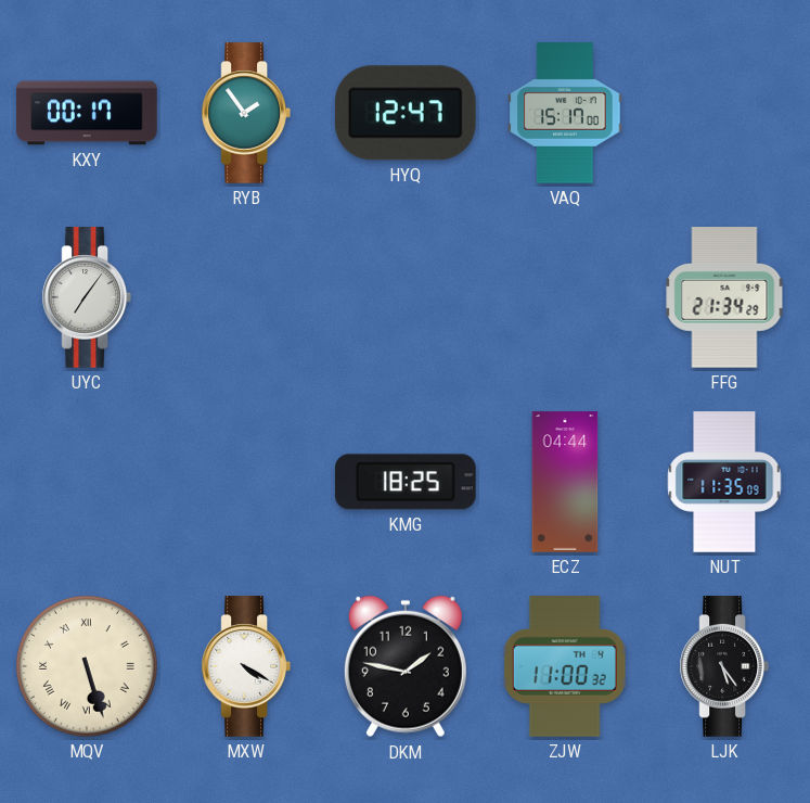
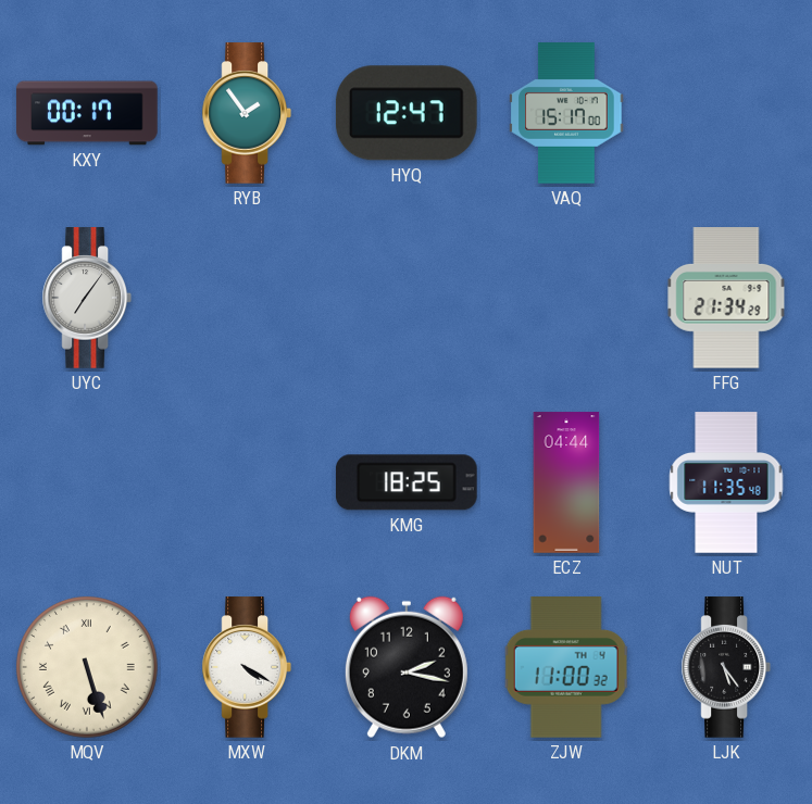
NUT: 11:35:09 -> 11:35:48 (726, 482)
DKM: 1:47 -> 2:17 (407, 667)
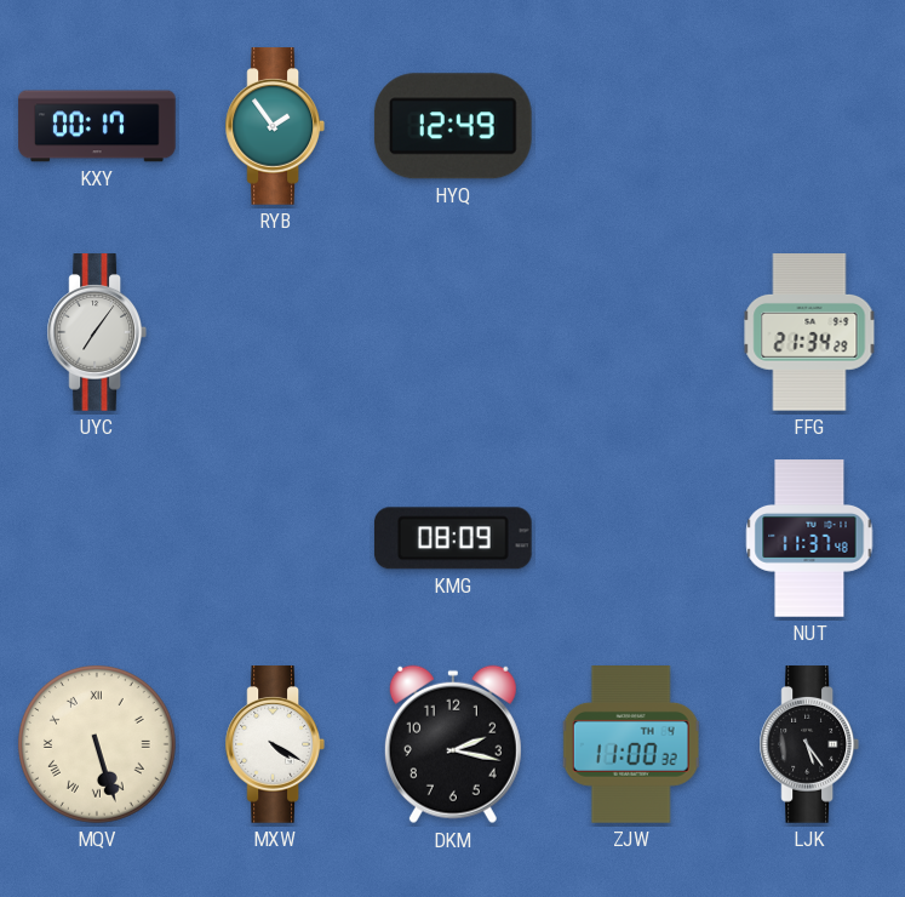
HYQ: 12:47 -> 12:49 (453, 126)
VAQ: 15:17 -> none (566, 113)
KMG: 18:25 -> 08:09 (453, 538)
ECZ: 04:44 -> none (566, 482)
NUT: 11:35 -> 11:37 (809, 538)
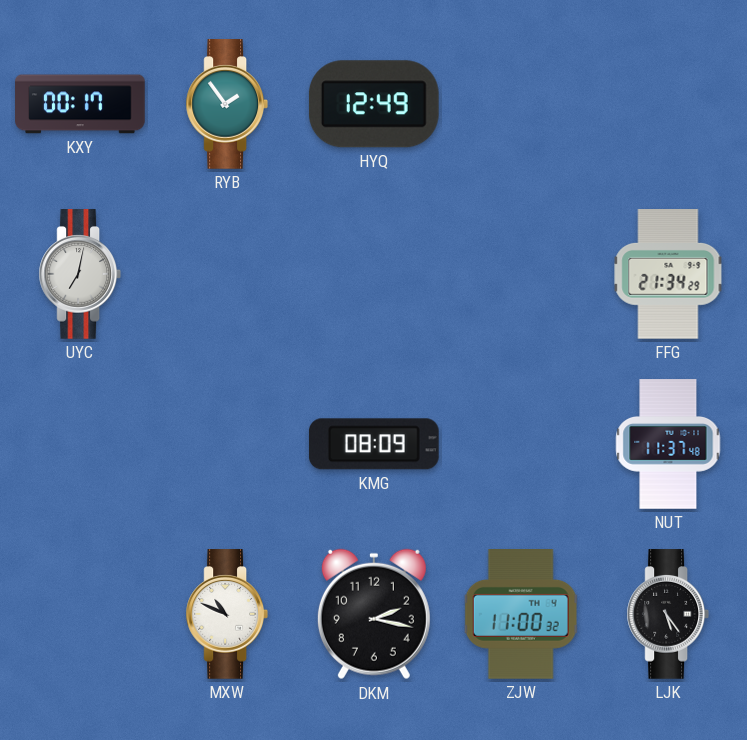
UYC: 7:06 -> 7:02 (79, 274)
MQV: 5:27 -> none (97, 744)
MXW: 4:20 -> 10:49 (226, 614)
